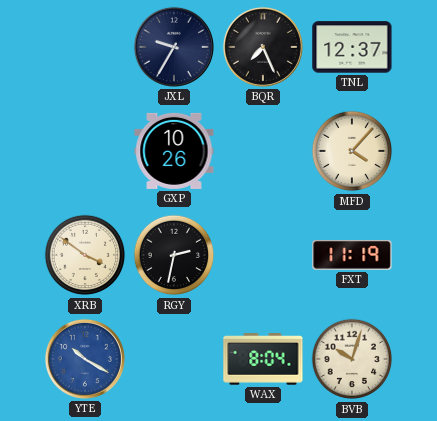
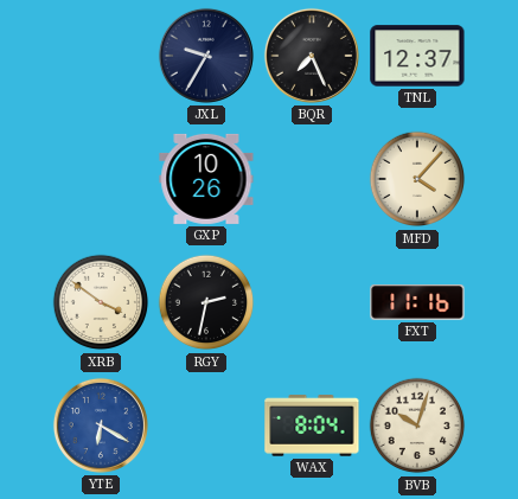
FXT: 11:19 -> 11:16 (417, 303)
YTE: 10:20 -> 6:20 (101, 426)
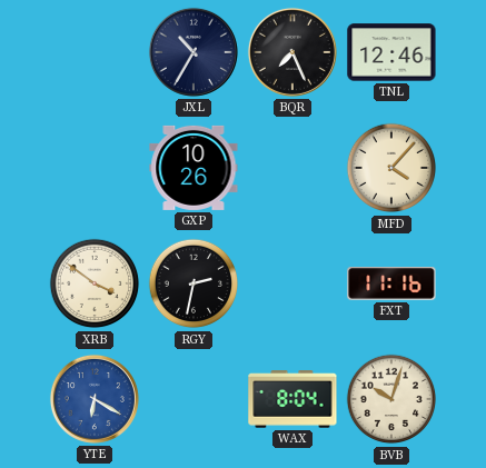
JXL: 9:35 -> 10:35 (194, 52)
TNL: 12:37 -> 12:46 (391, 52)
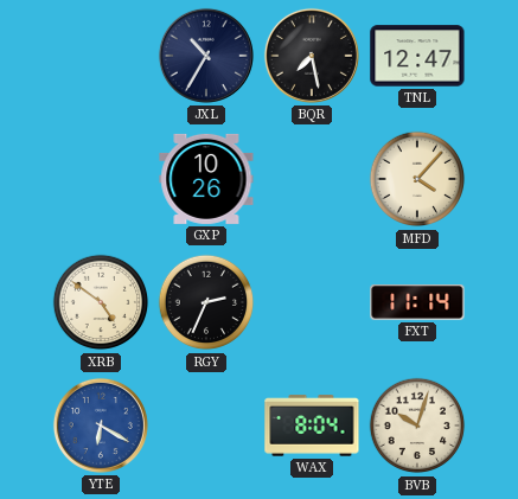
BQR: 7:26 -> 7:28 (312, 56)
TNL: 12:46 -> 12:47 (417, 56)
XRB: 3:51 -> 4:51 (101, 302)
RGY: 2:32 -> 2:34 (206, 302)
FXT: 11:16 -> 11:14 (417, 303)
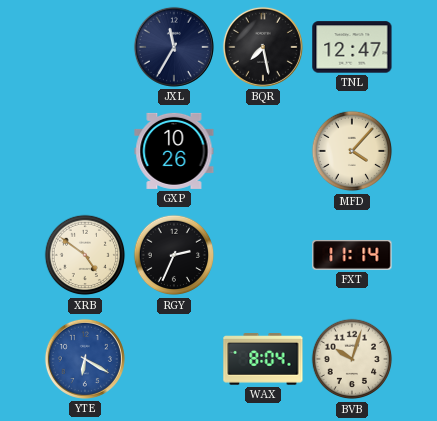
JXL: 10:35 -> 11:35 (174, 47)
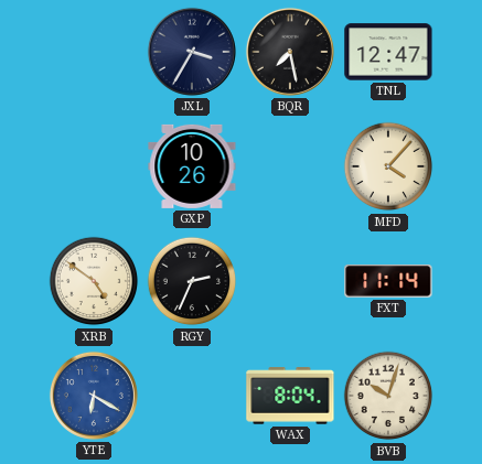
JXL: 11:35 -> 3:35 (192, 52)
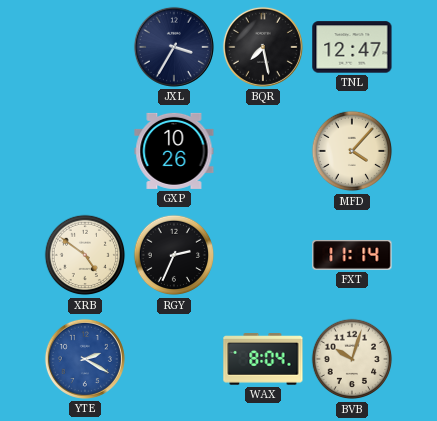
YTE: 6:20 -> 2:20 (85, 359)
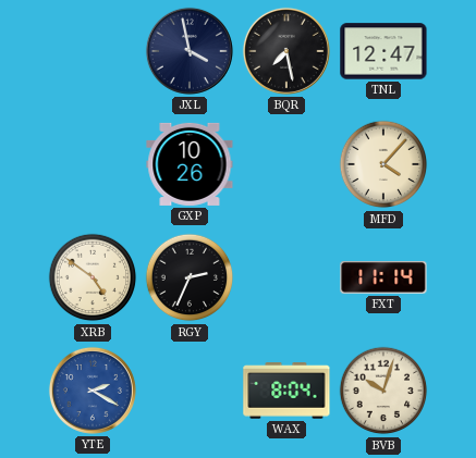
JXL: 3:35 -> 3:58 (190, 51)
